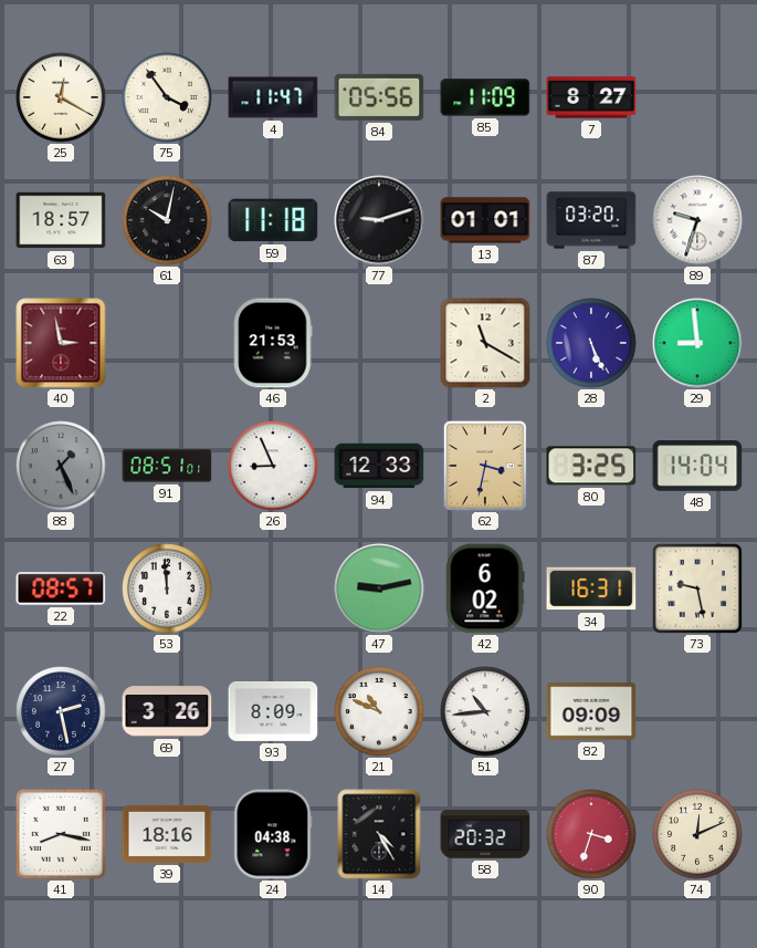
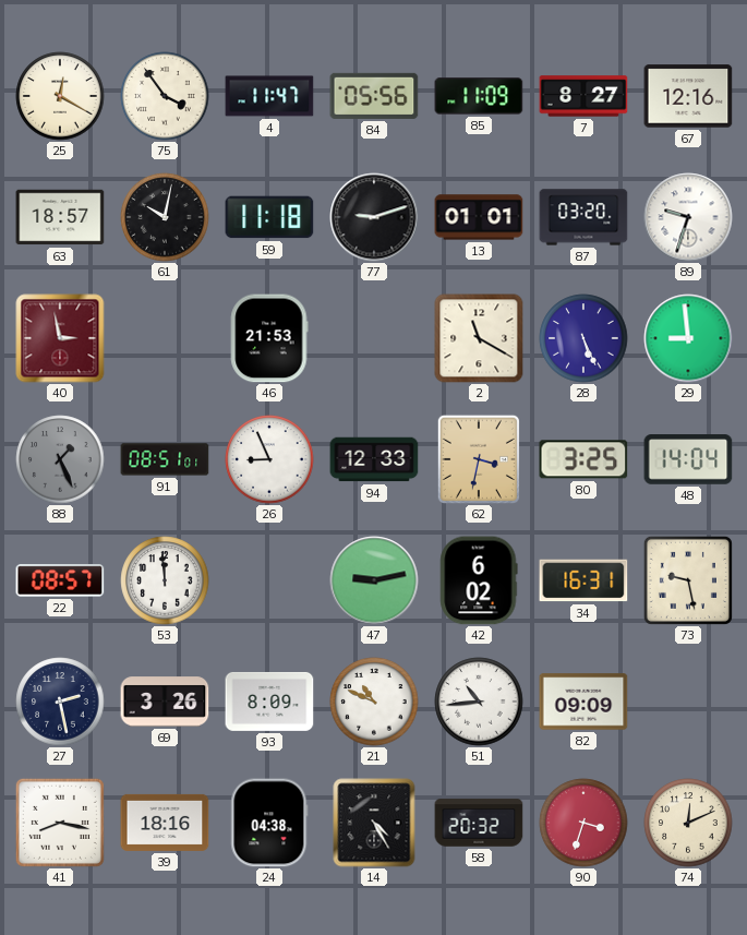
67: none -> 12:16 (688, 96)
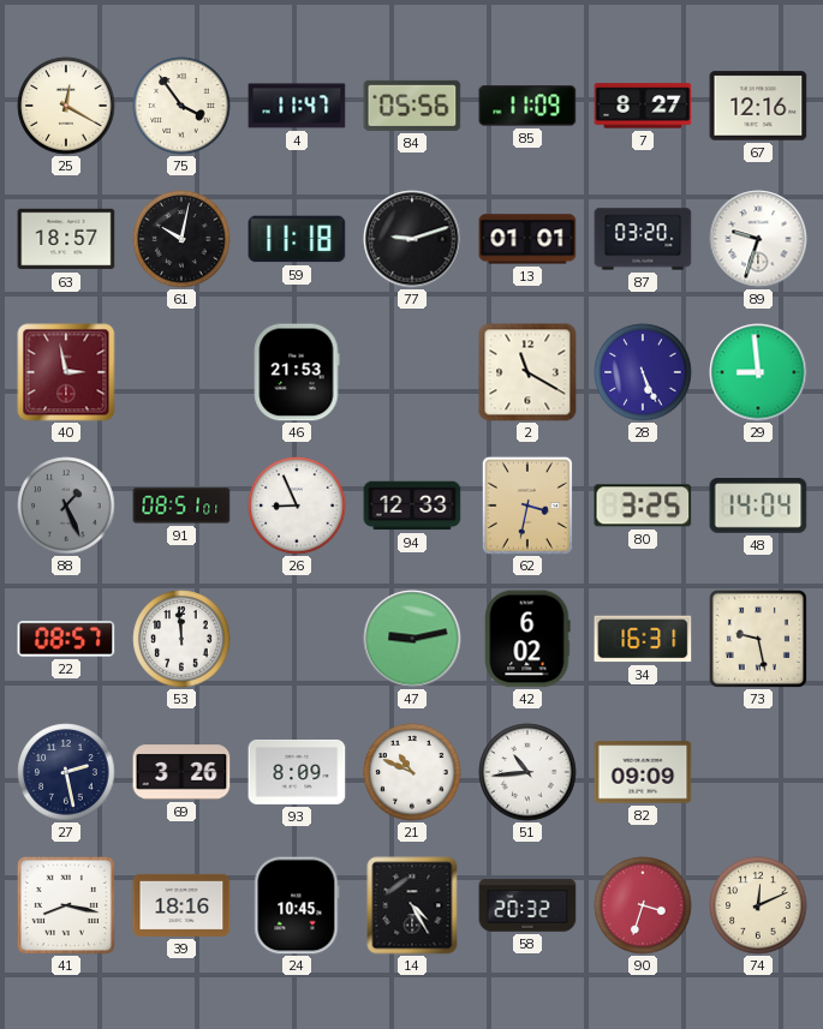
24: 04:38 -> 10:45 (297, 905)
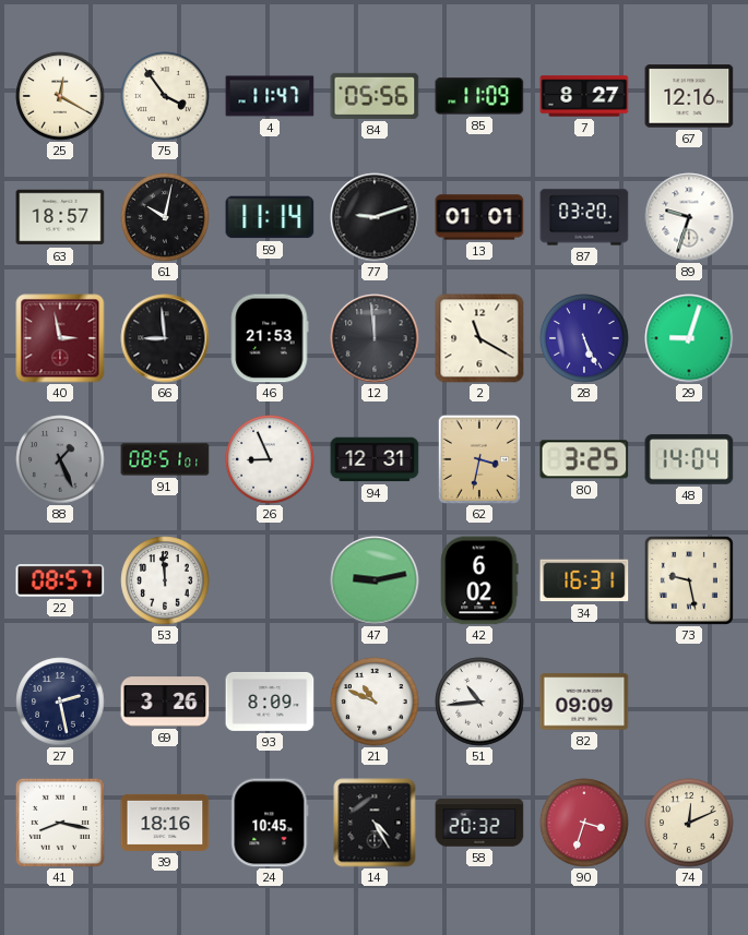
59: 11:18 -> 11:14 (270, 217)
66: none -> 8:59 (165, 338)
12: none -> 11:59 (375, 338)
29: 8:59 -> 9:03 (689, 338)
94: 12:33 -> 12:31 (375, 459)
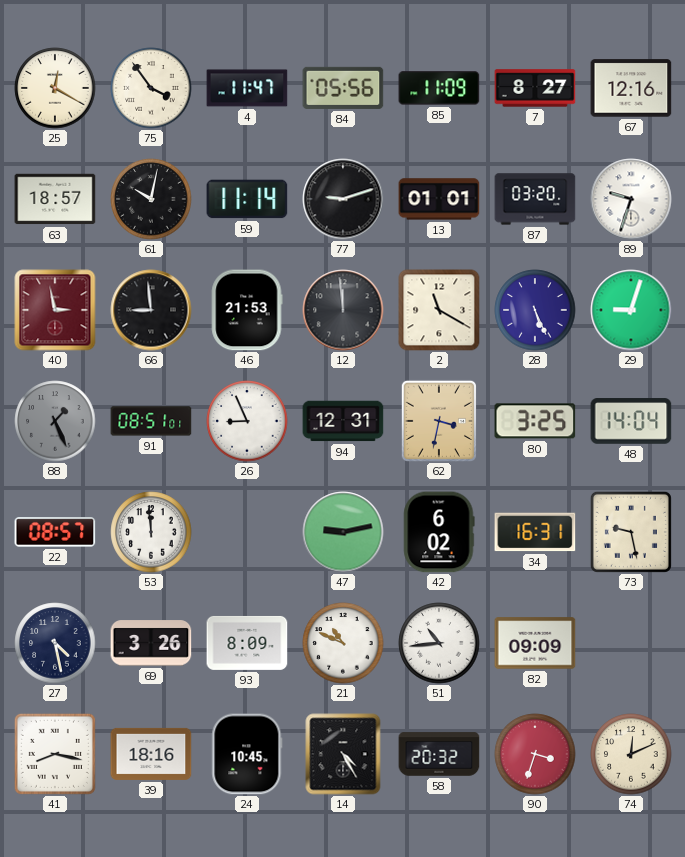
27: 2:28 -> 4:28 (55, 643)
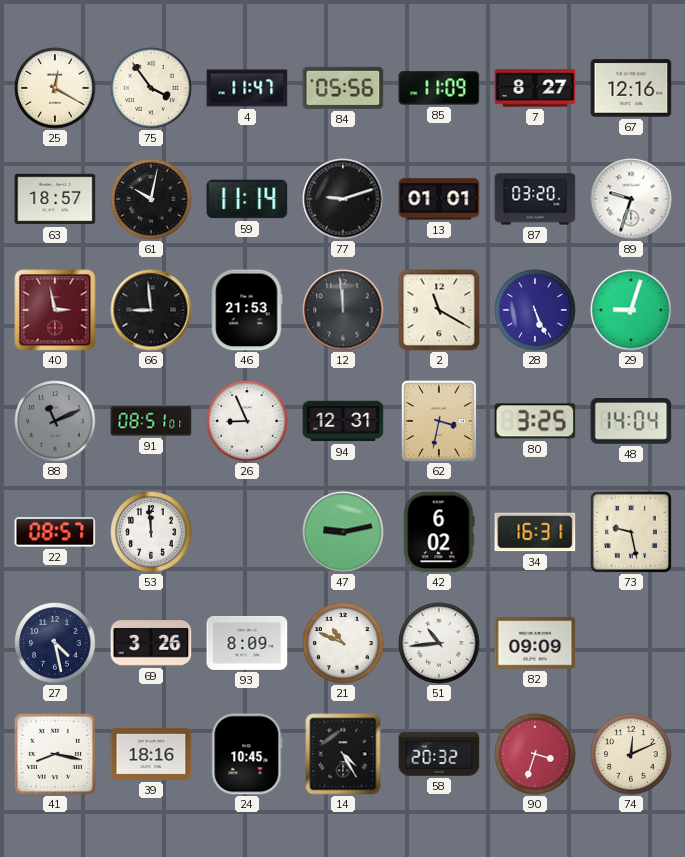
88: 1:26 -> 11:11 (55, 421)
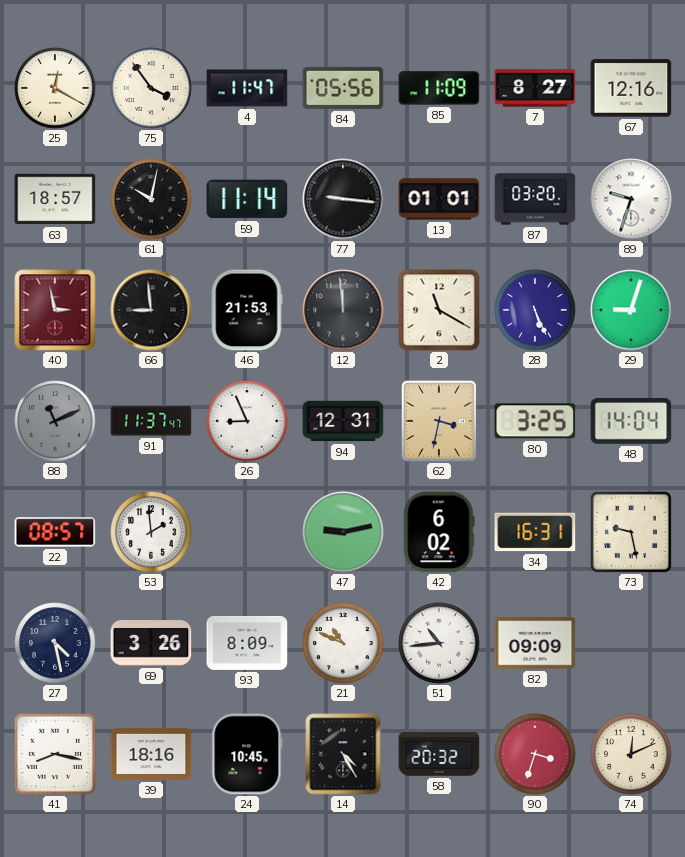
77: 9:12 -> 9:16 (343, 199)
91: 08:51 -> 11:37 (151, 421)
53: 11:59 -> 1:59 (151, 532)
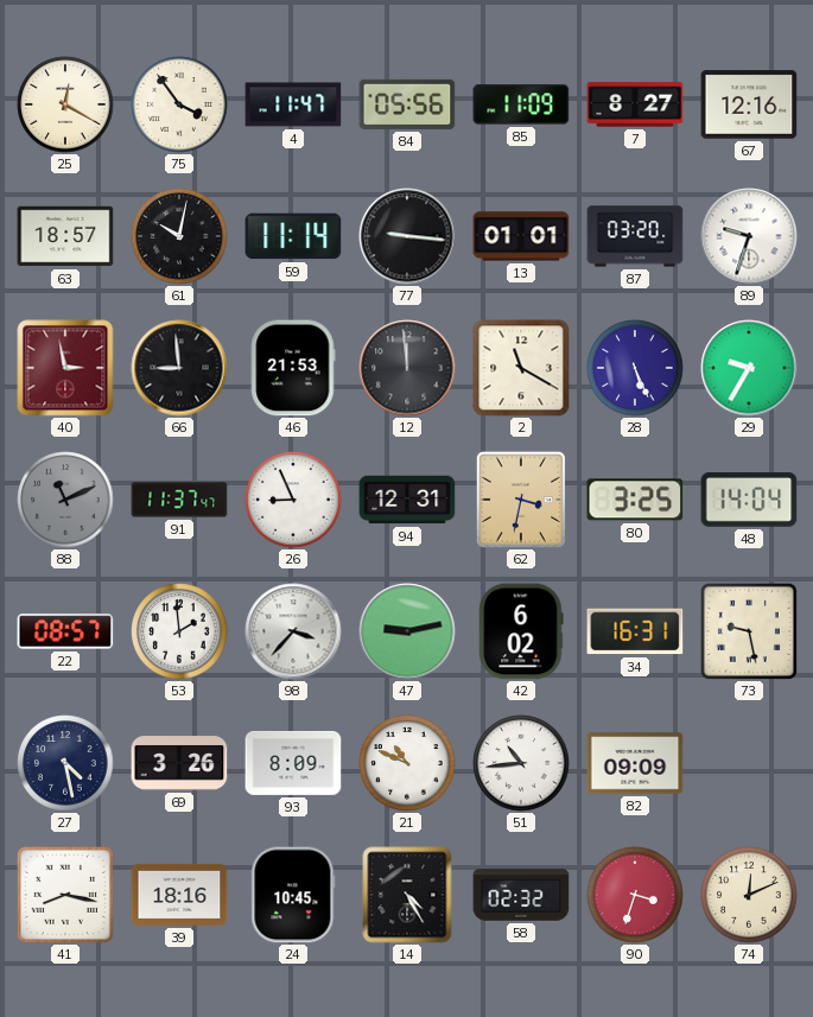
29: 9:03 -> 9:35 (749, 368)
98: none -> 3:37 (293, 631)
58: 20:32 -> 02:32 (521, 895)
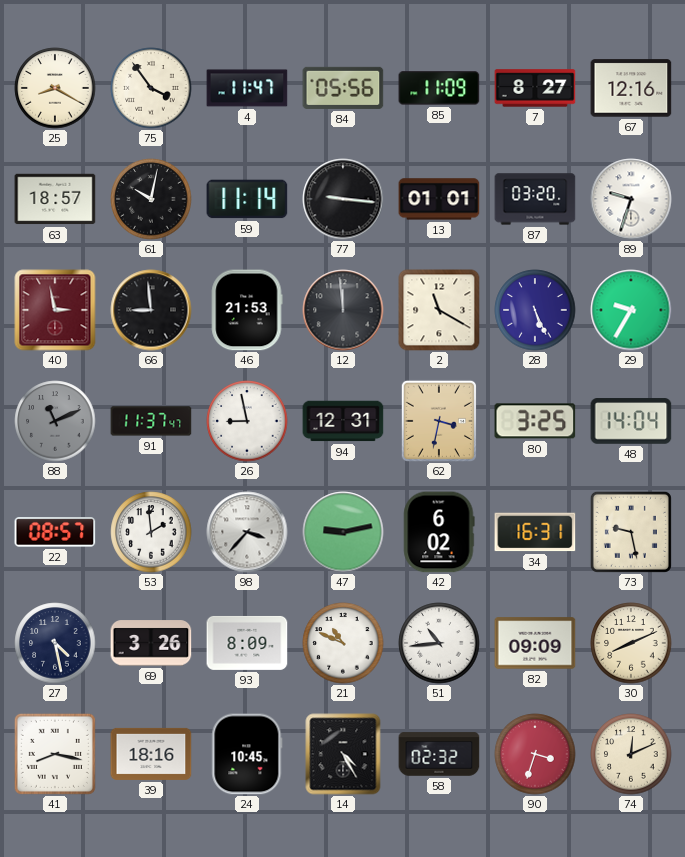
25: 12:20 -> 8:20 (55, 88)
26: 8:56 -> 8:58 (247, 421)
30: none -> 8:11 (631, 643)
